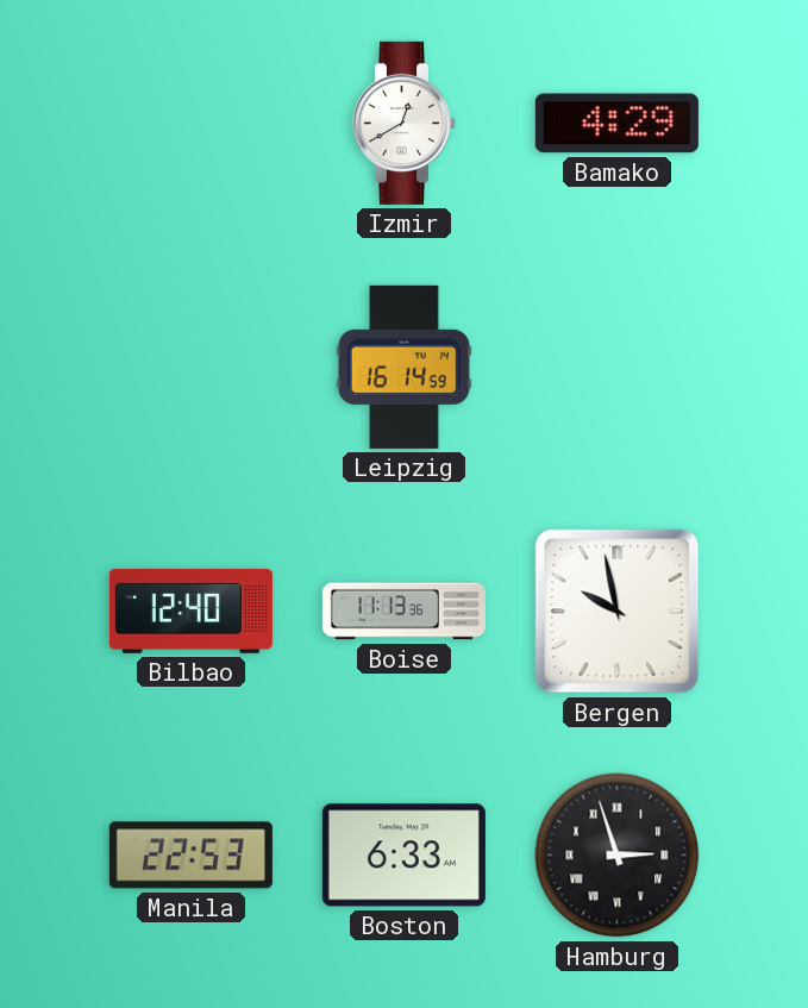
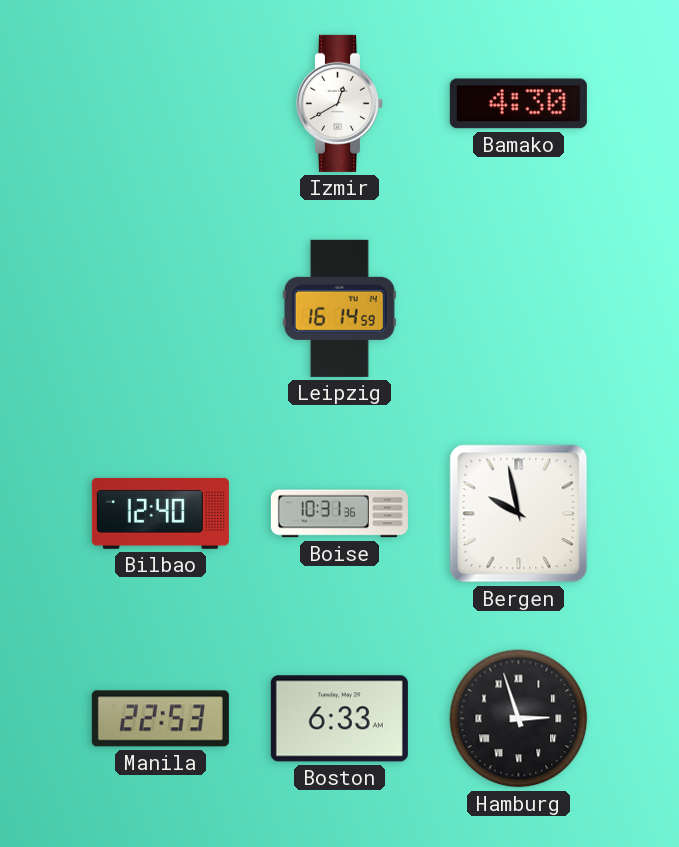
Bamako: 4:29 -> 4:30 (518, 104)
Boise: 11:13 -> 10:31 (339, 514)
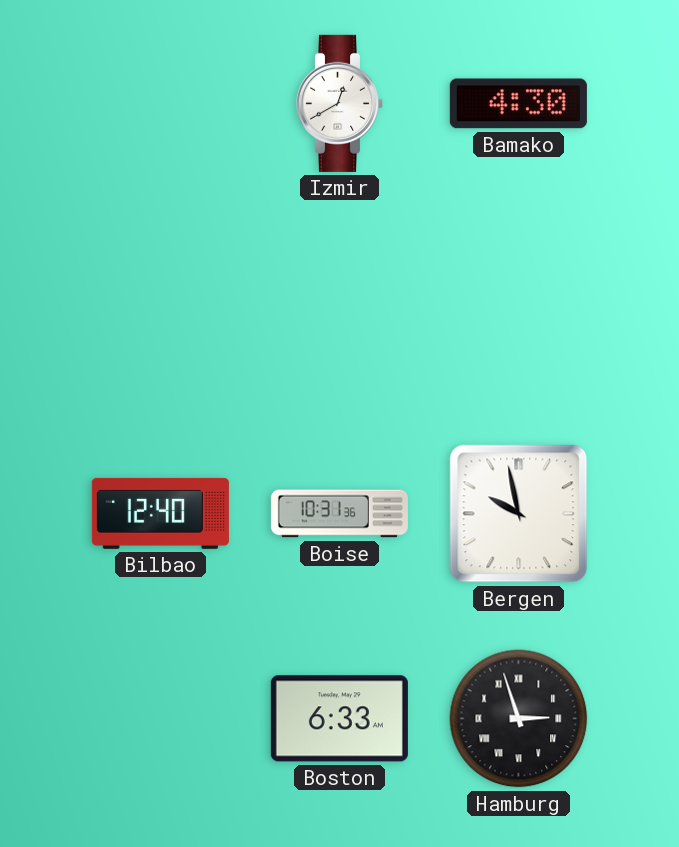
Leipzig: 16:14 -> none (339, 308)
Manila: 22:53 -> none (160, 719)
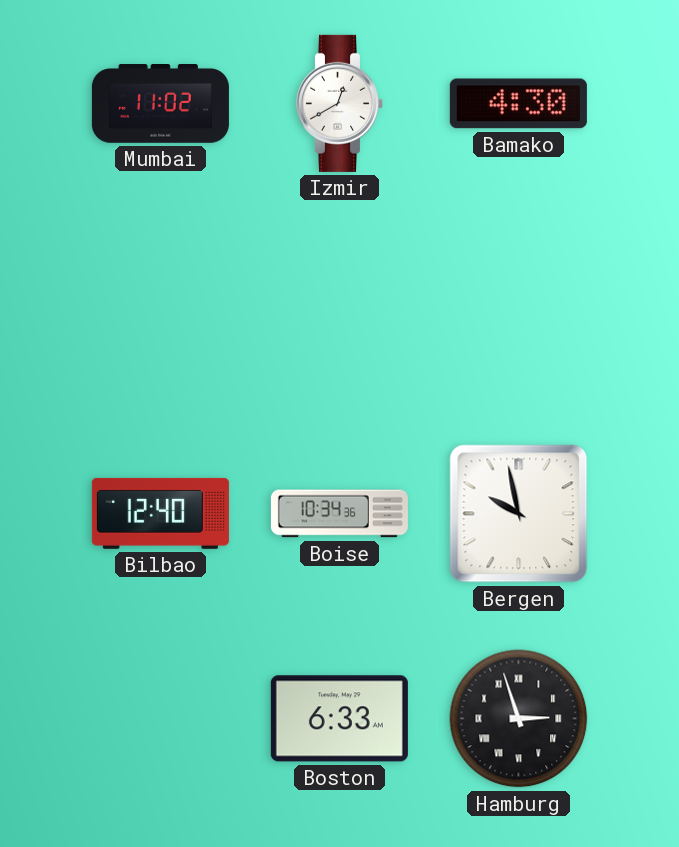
Mumbai: none -> 11:02 (160, 104)
Boise: 10:31 -> 10:34 (339, 514)
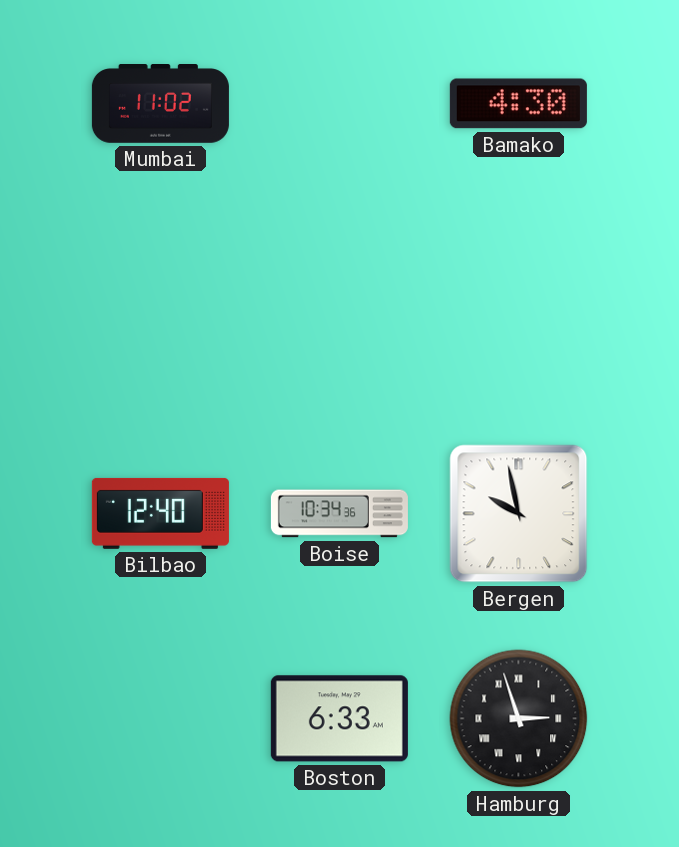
Izmir: 12:40 -> none (339, 103)
